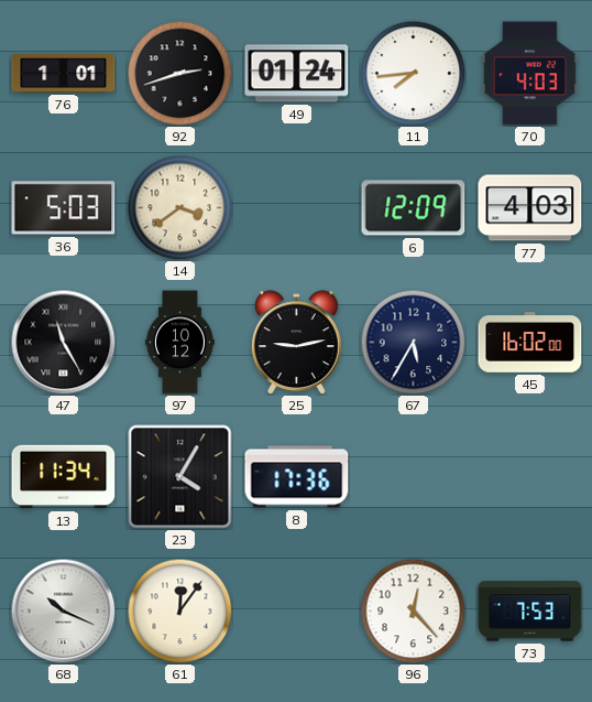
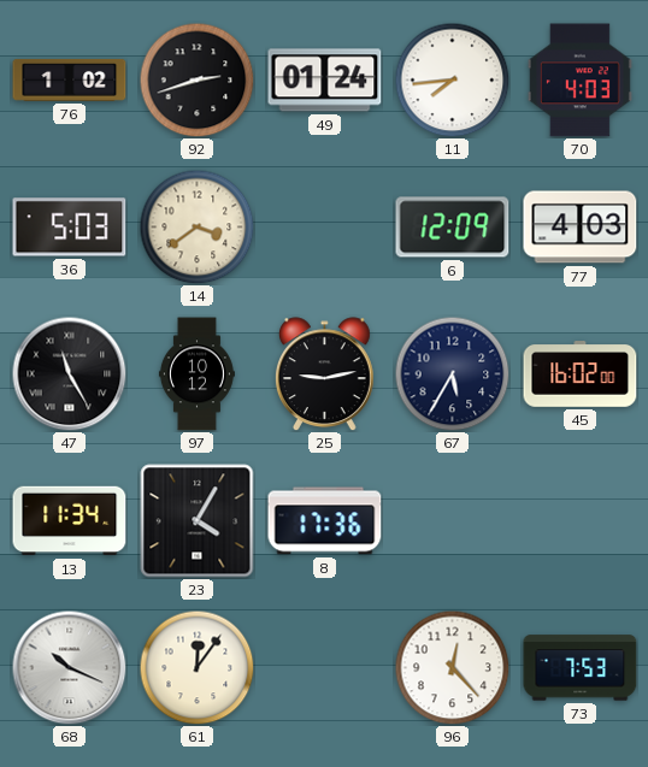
76: 1:01 -> 1:02 (70, 79)
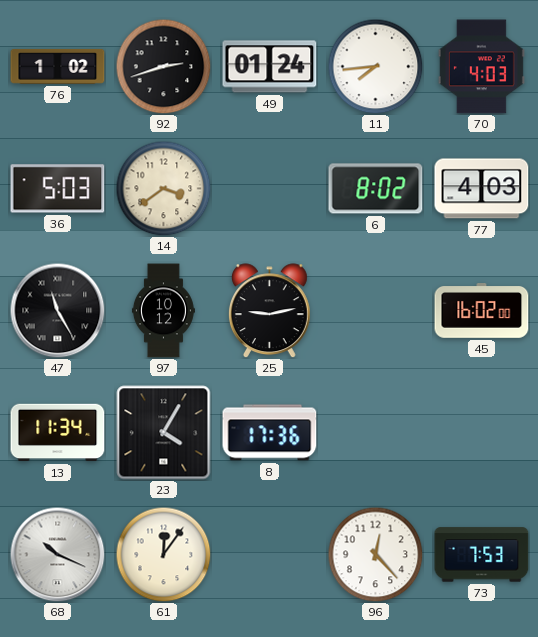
6: 12:09 -> 8:02 (376, 189)
67: 5:35 -> none (452, 373)
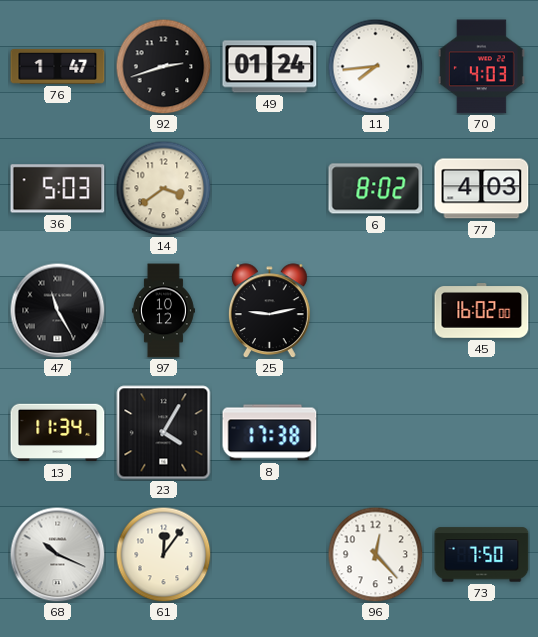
76: 1:02 -> 1:47 (58, 66)
8: 17:36 -> 17:38 (270, 433)
73: 7:53 -> 7:50 (482, 555)
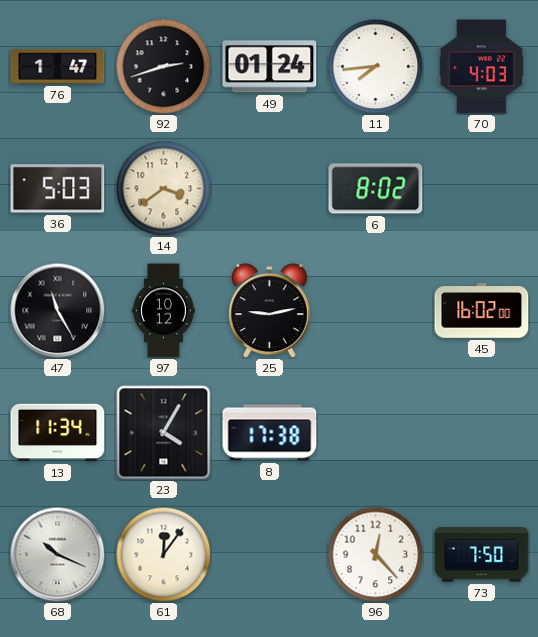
77: 4:03 -> none (482, 189)
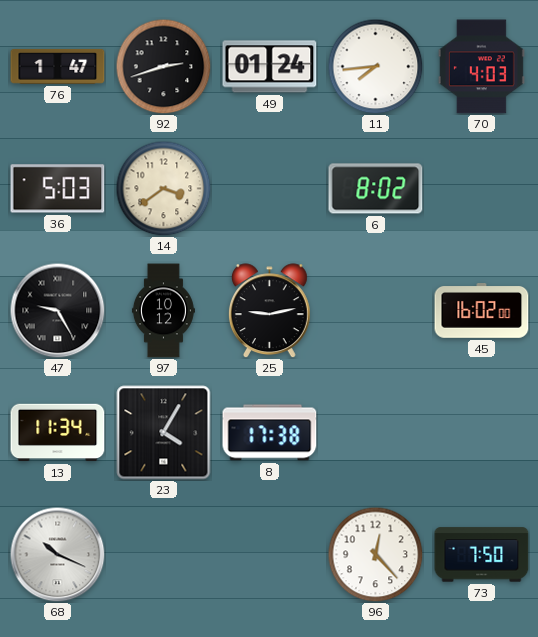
47: 11:25 -> 9:25 (57, 310)
61: 12:06 -> none (163, 554)
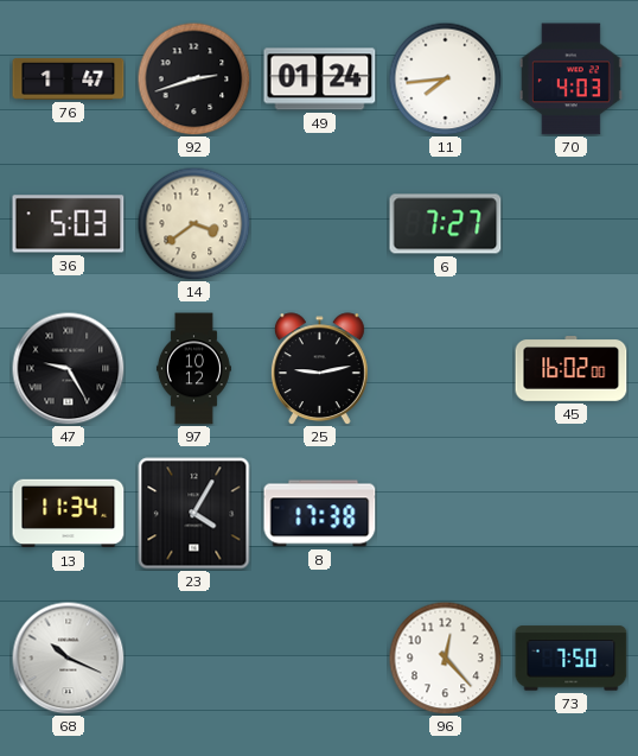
6: 8:02 -> 7:27 (446, 224)
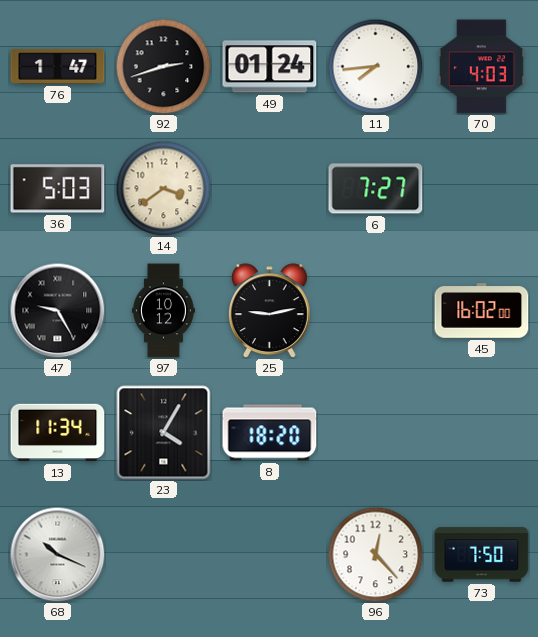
8: 17:38 -> 18:20 (270, 433)
